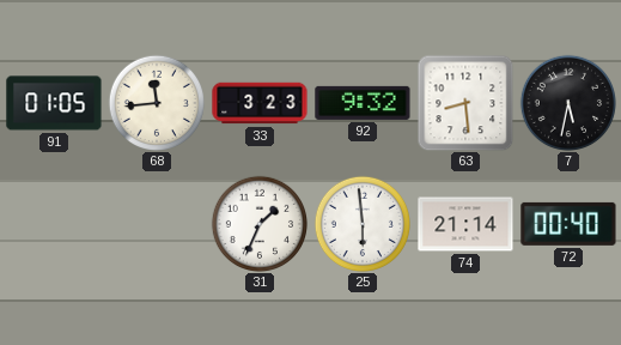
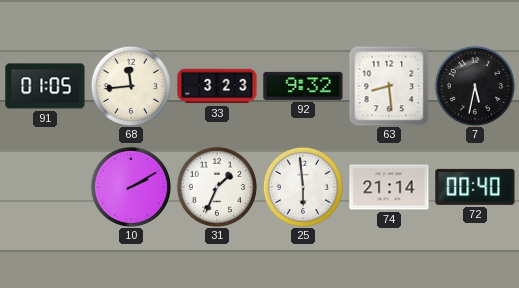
10: none -> 2:10 (130, 186)
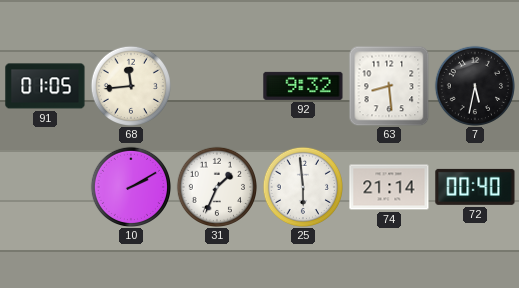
33: 3:23 -> none (217, 86)
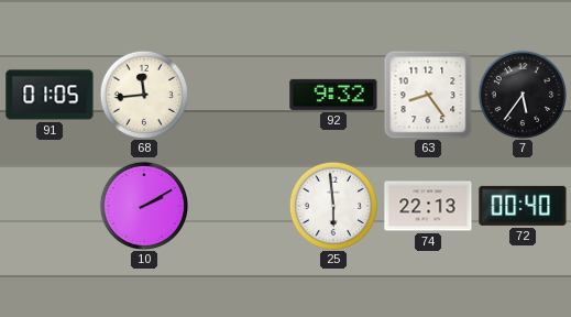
63: 8:29 -> 8:24 (428, 95)
7: 5:32 -> 5:36 (521, 94)
31: 1:34 -> none (216, 186)
74: 21:14 -> 22:13 (428, 206)
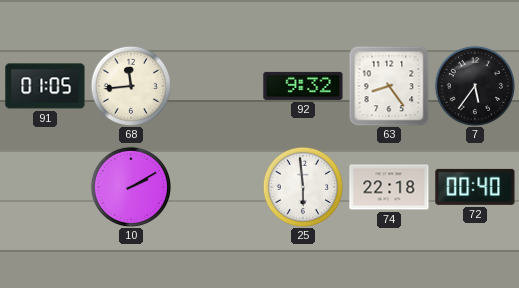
74: 22:13 -> 22:18 (389, 187)
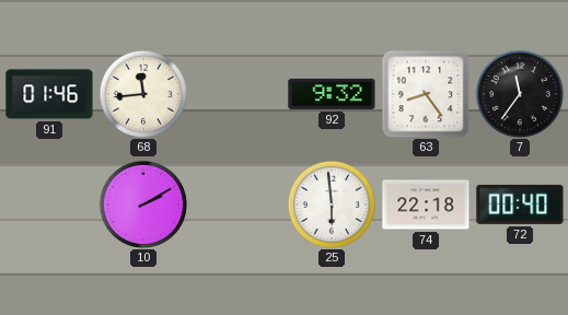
91: 01:05 -> 01:46 (49, 94)
7: 5:36 -> 11:36 (519, 93)
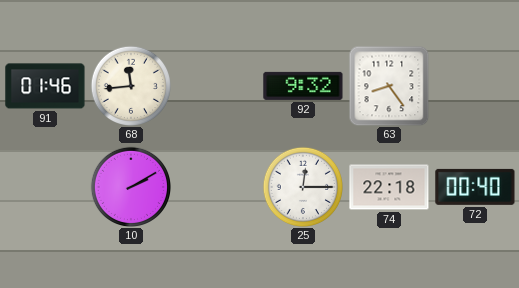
7: 11:36 -> none (519, 93)
25: 5:59 -> 12:15 (302, 186)
